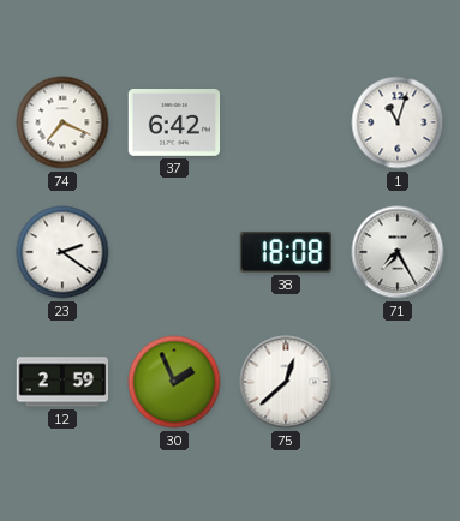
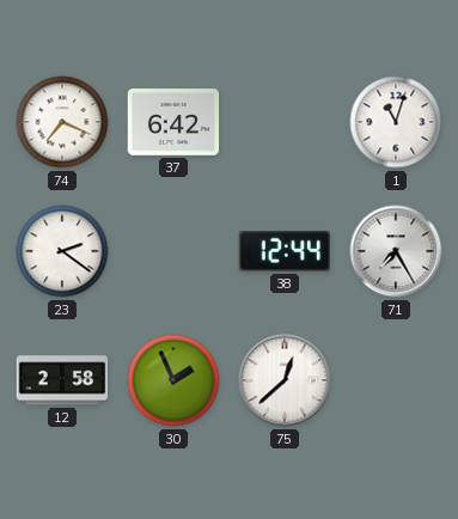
38: 18:08 -> 12:44 (285, 251)
12: 2:59 -> 2:58 (62, 380)
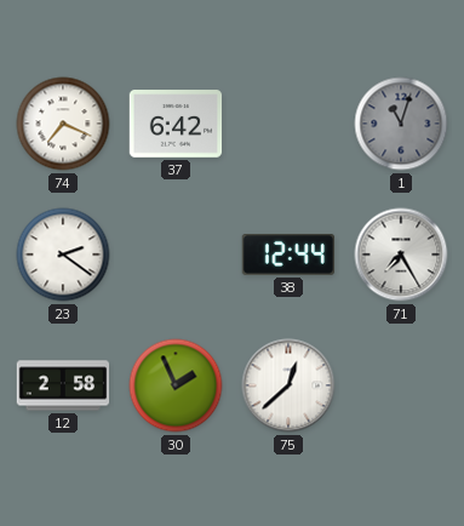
1 dial: white -> grey (401, 124)
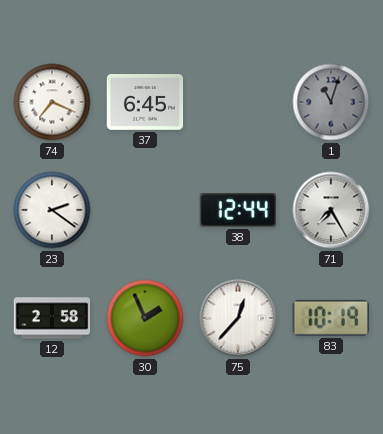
37: 6:42 -> 6:45 (145, 103)
75: 12:38 -> 12:37 (238, 318)
83: none -> 10:19 (331, 318)
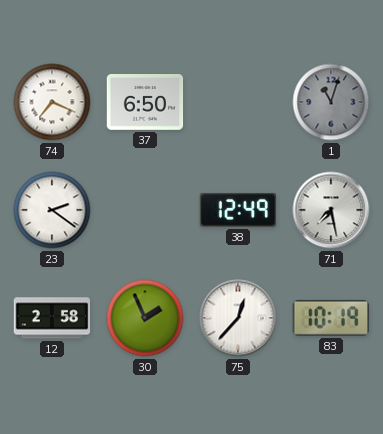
37: 6:45 -> 6:50 (145, 103)
38: 12:44 -> 12:49 (238, 210)
71: 7:25 -> 7:28 (331, 210)
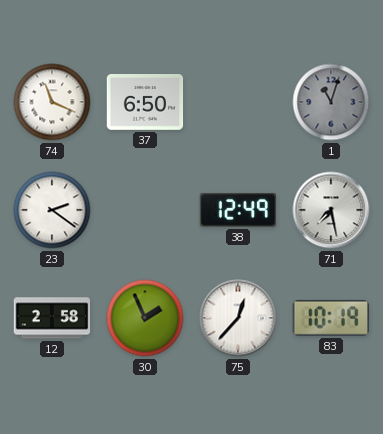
74: 7:19 -> 11:19 (52, 102)
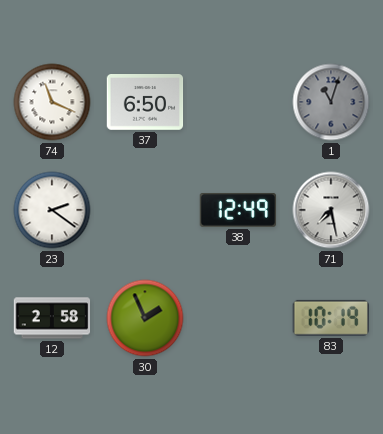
75: 12:37 -> none (238, 318)
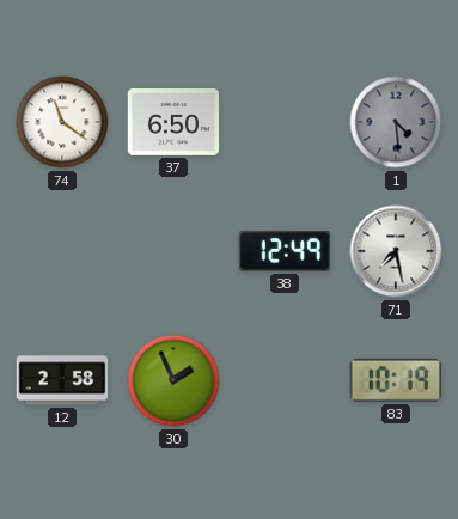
74: 11:19 -> 11:21 (62, 122)
1: 11:03 -> 4:29 (396, 122)
23: 2:21 -> none (52, 210)
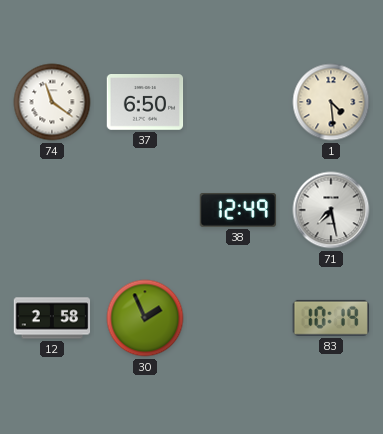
1 dial: grey -> cream (331, 102)
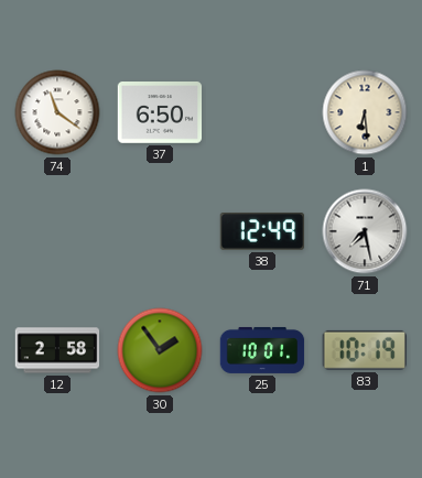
1: 4:29 -> 6:29 (365, 112)
30: 1:56 -> 1:54 (160, 350)
25: none -> 10:01 (262, 350)
